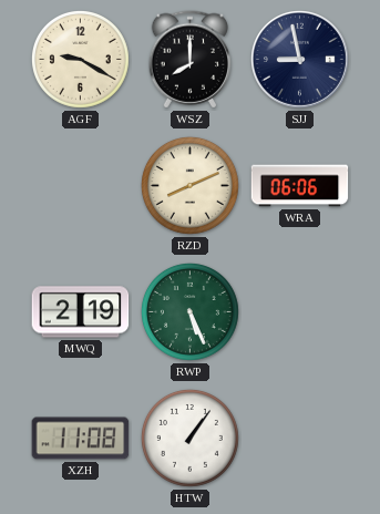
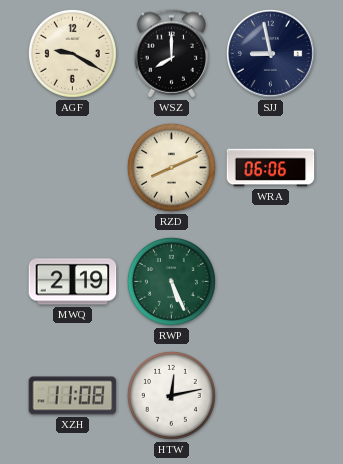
HTW: 1:06 -> 12:13 (171, 395)
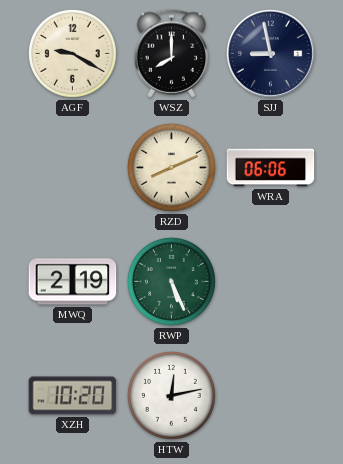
XZH: 11:08 -> 10:20 (73, 396)
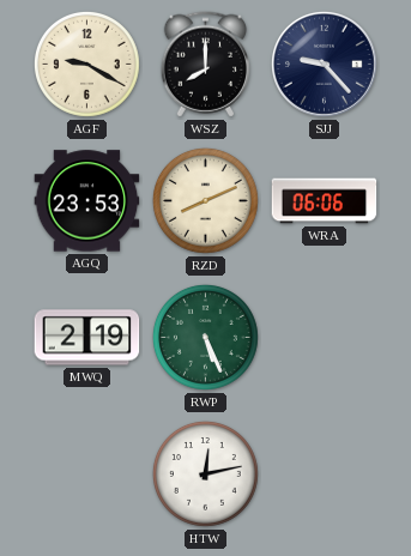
SJJ: 8:58 -> 9:23 (325, 65)
AGQ: none -> 23:53 (87, 201)
XZH: 10:20 -> none (73, 396)
